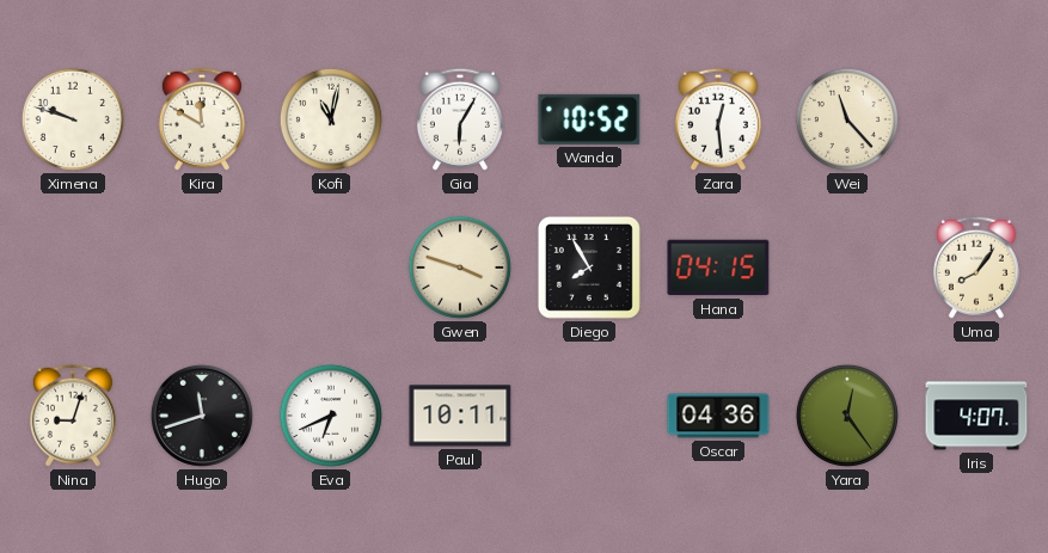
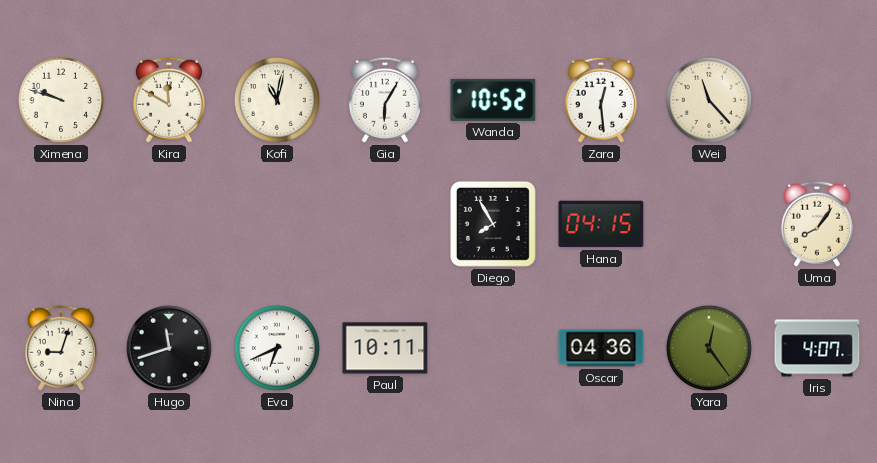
Gwen: 3:48 -> none (460, 268)
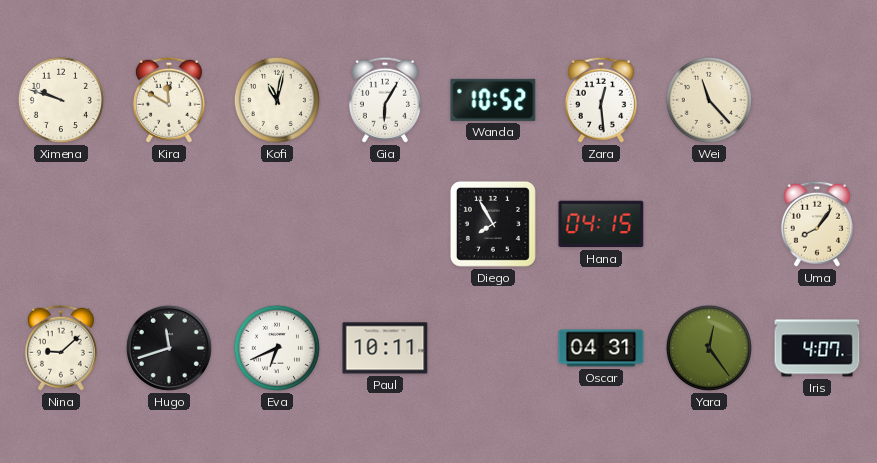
Nina: 9:03 -> 9:08 (61, 348)
Oscar: 04:36 -> 04:31 (601, 348)
